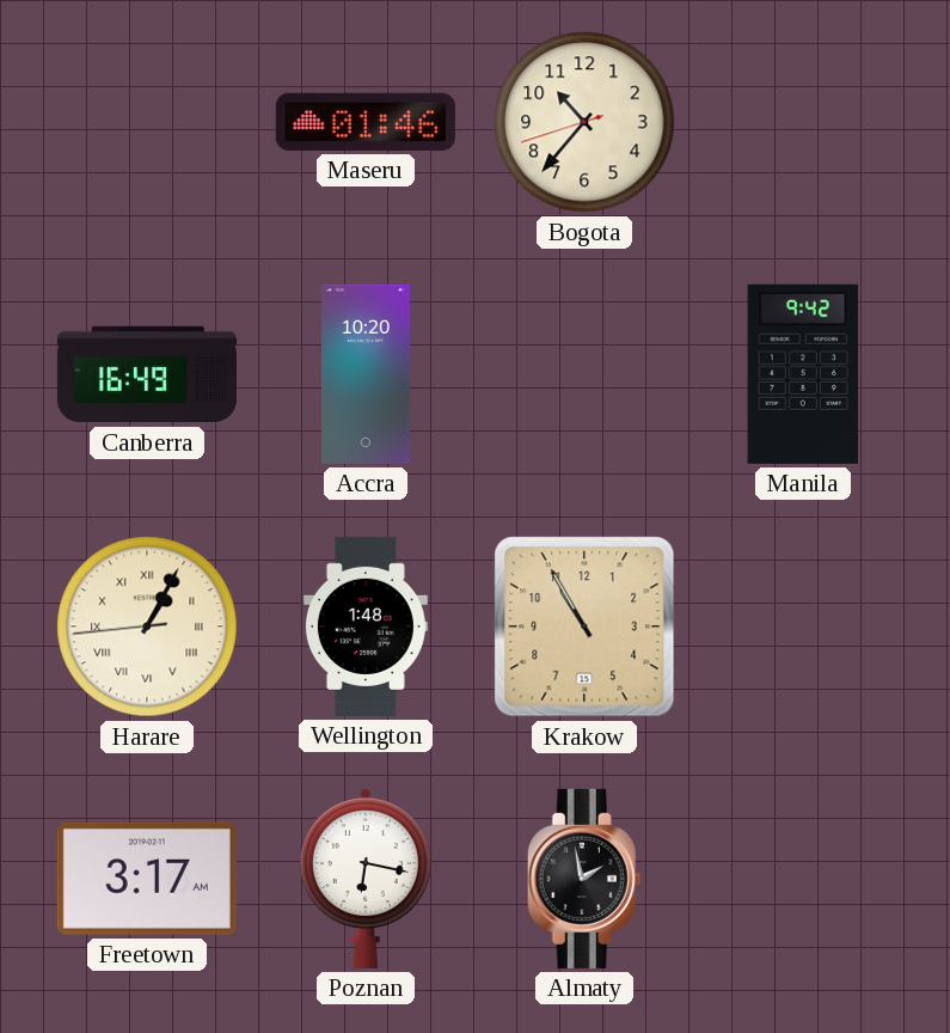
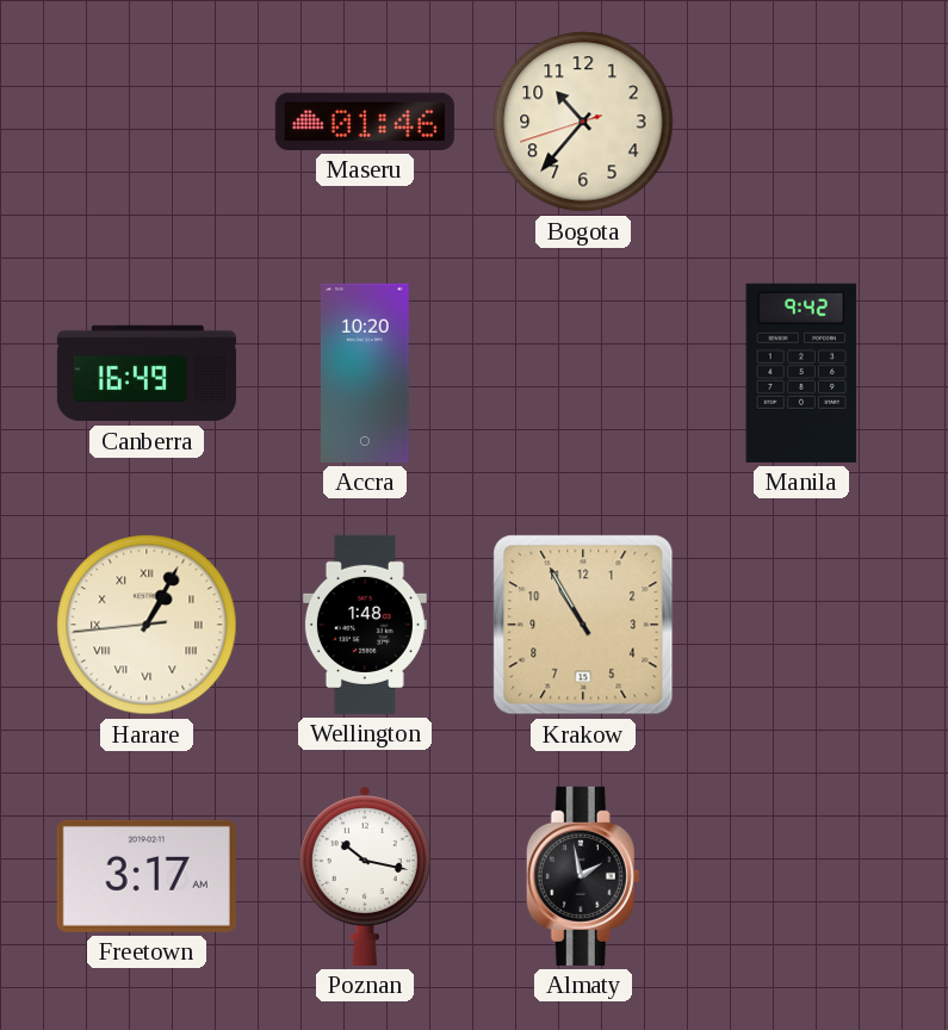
Poznan: 6:17 -> 10:17 (365, 876)
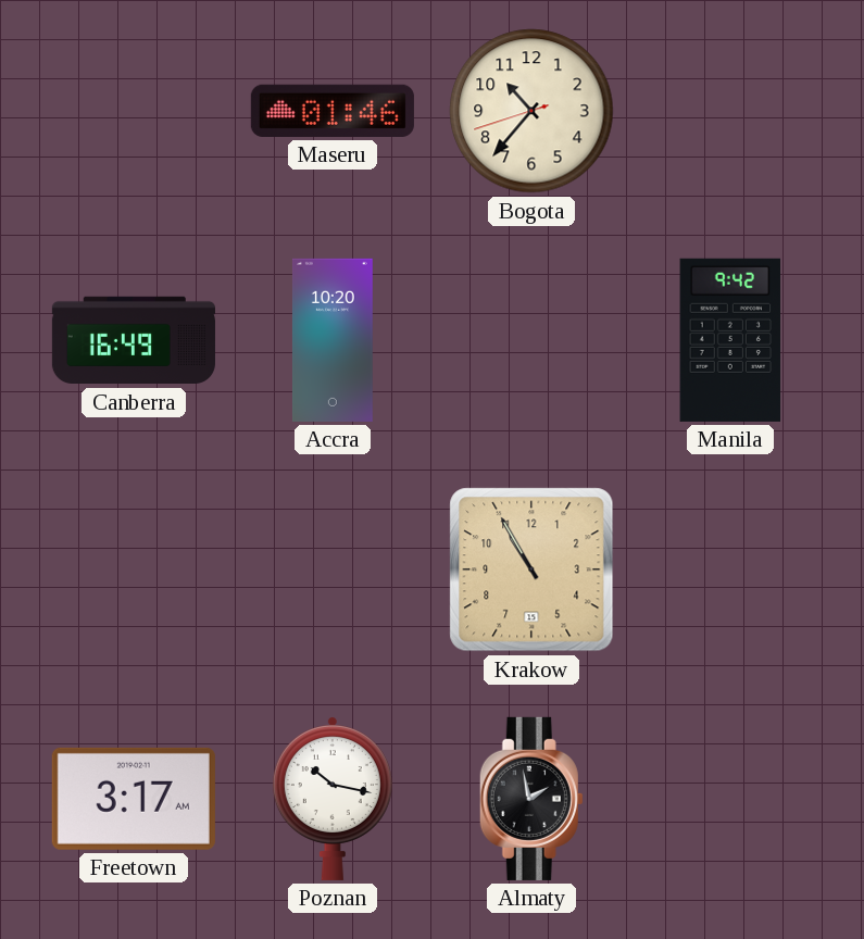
Harare: 1:04 -> none (147, 625)
Wellington: 1:48 -> none (365, 625)
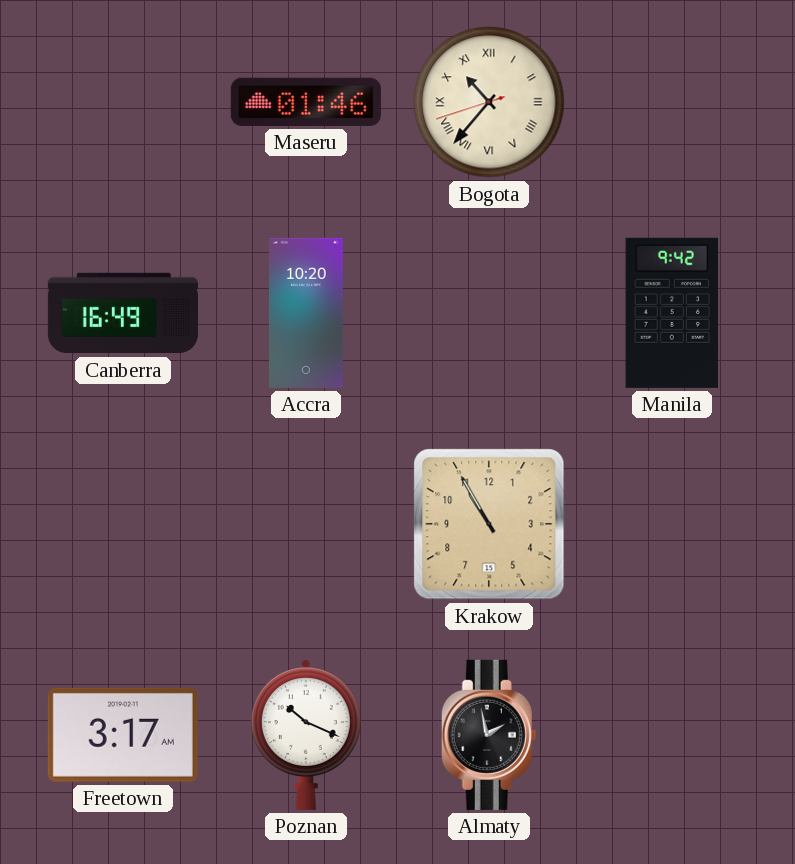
Bogota numerals: Arabic -> Roman (489, 102)
Poznan: 10:17 -> 10:19 (306, 735)
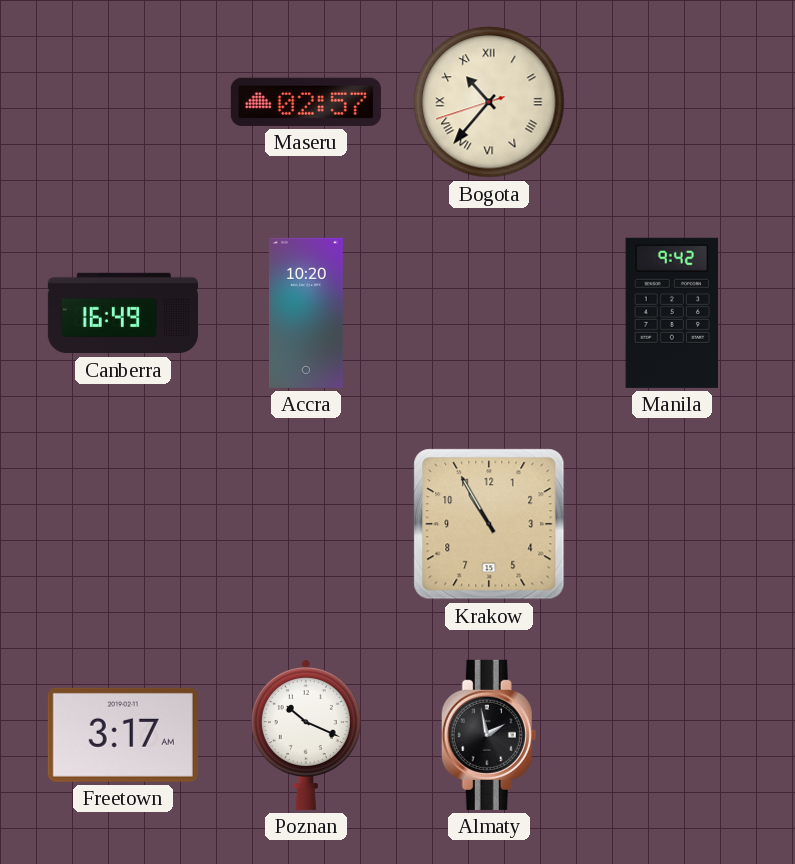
Maseru: 01:46 -> 02:57 (306, 102)
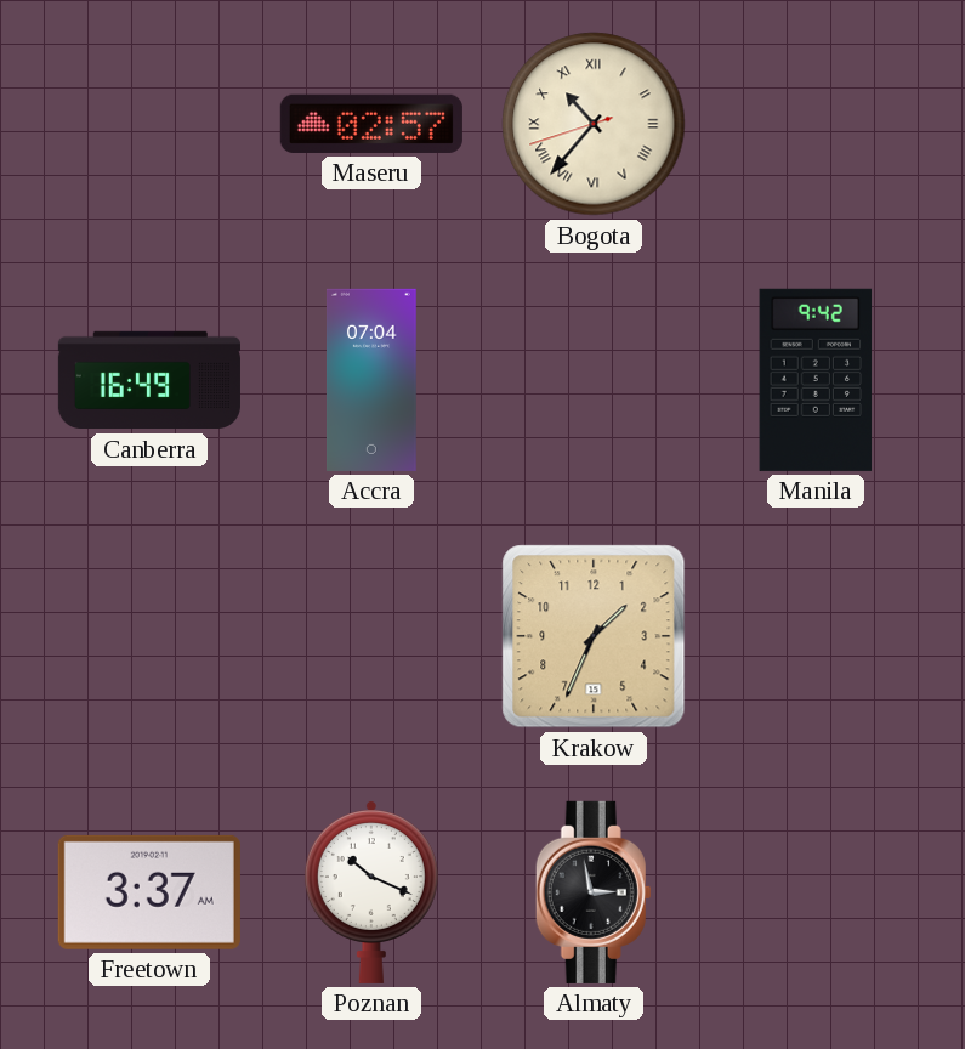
Accra: 10:20 -> 07:04 (371, 380)
Krakow: 10:55 -> 1:34 (594, 636)
Freetown: 3:17 -> 3:37 (149, 892)
Almaty: 1:58 -> 2:58 (594, 892)
